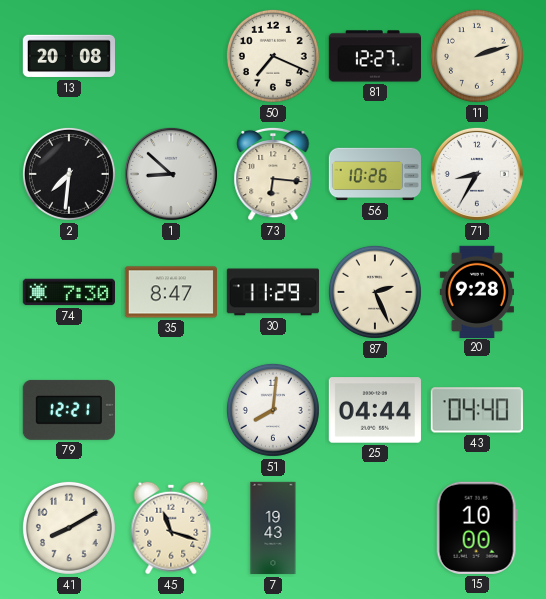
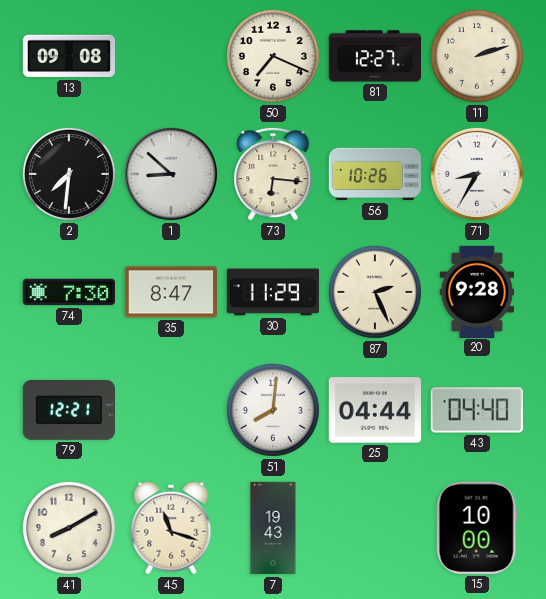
13: 20:08 -> 09:08 (68, 56)
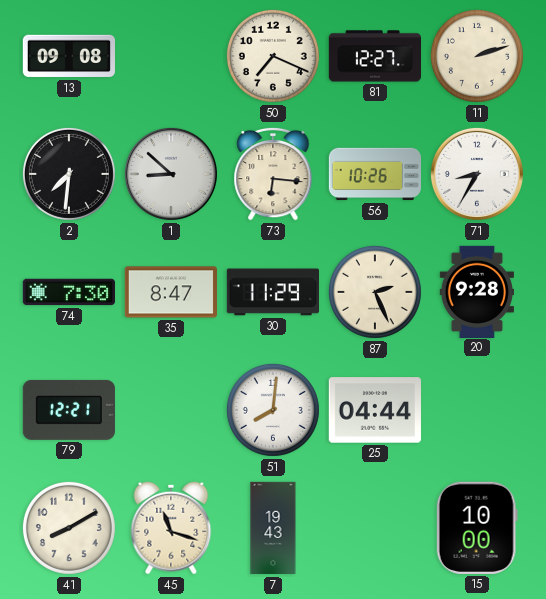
43: 04:40 -> none (477, 410)
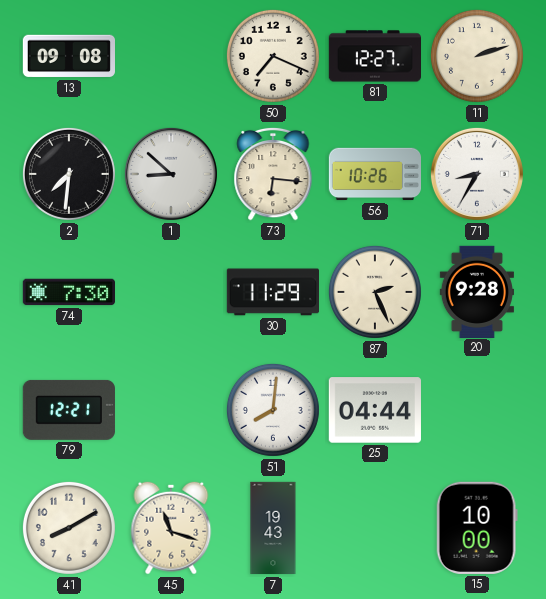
35: 8:47 -> none (170, 292)
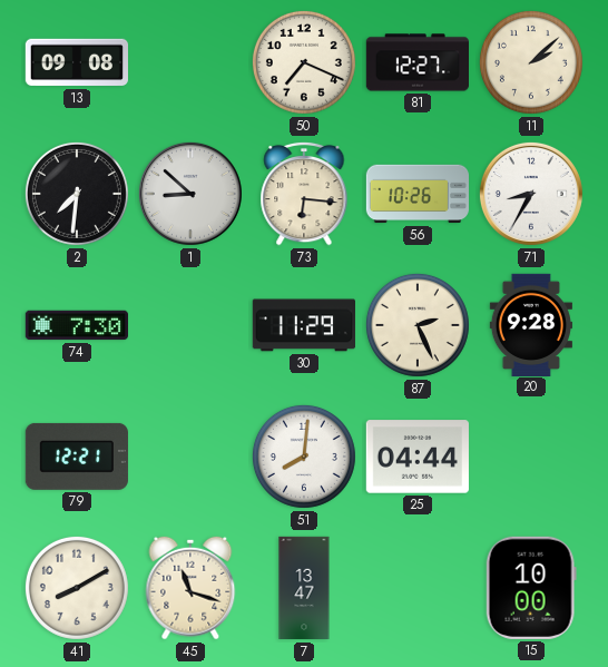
11: 2:12 -> 2:08 (531, 62)
7: 19:43 -> 13:47 (304, 588)
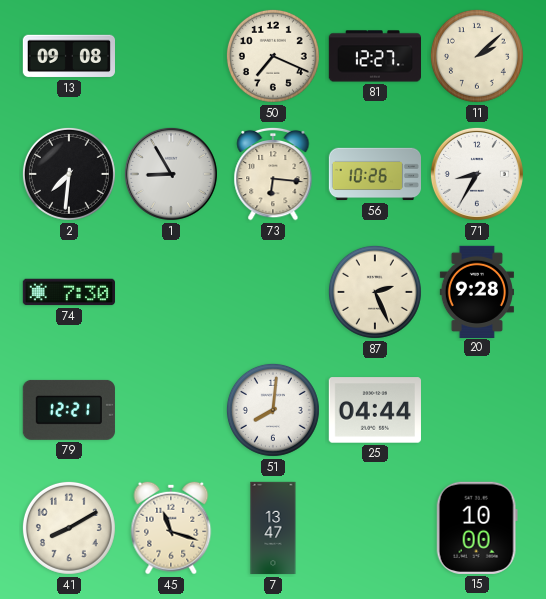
1: 8:52 -> 8:55 (171, 174)
30: 11:29 -> none (303, 325)
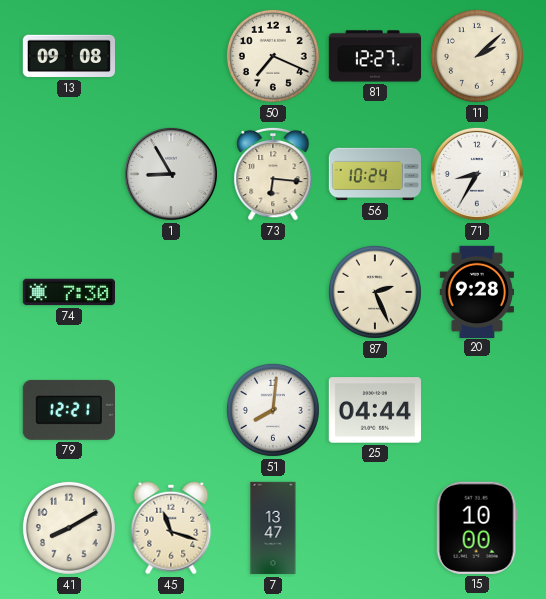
2: 7:31 -> none (69, 174)
56: 10:26 -> 10:24 (375, 174)
